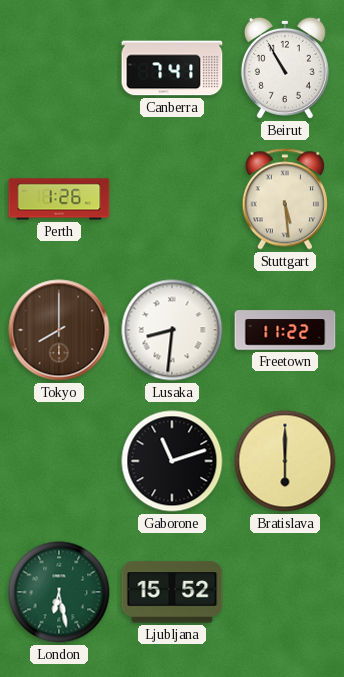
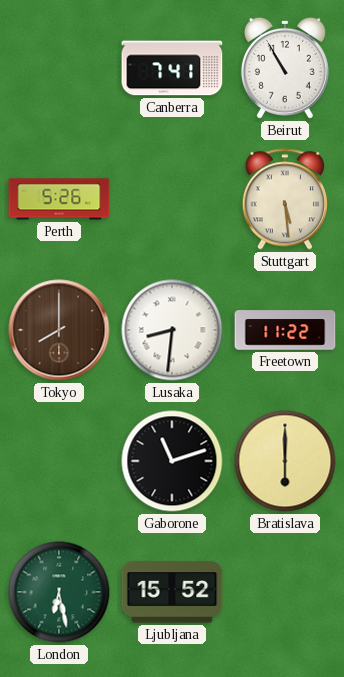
Perth: 1:26 -> 5:26 (59, 199)
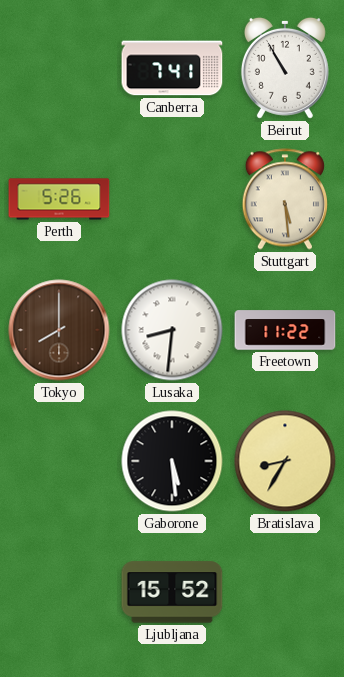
Gaborone: 11:12 -> 5:29 (172, 461)
Bratislava: 6:00 -> 8:35 (285, 461)
London: 6:28 -> none (59, 592)
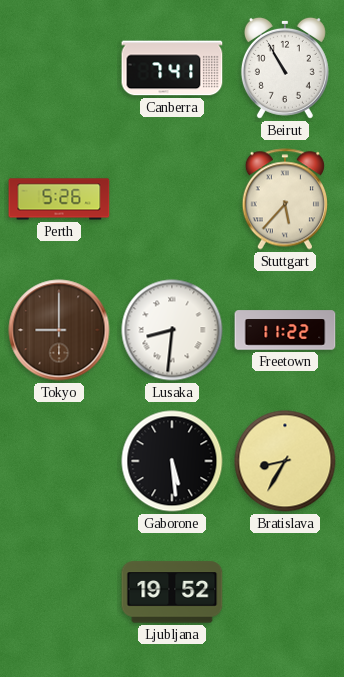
Stuttgart: 5:29 -> 5:37 (285, 199)
Tokyo: 8:00 -> 9:00 (59, 330)
Ljubljana: 15:52 -> 19:52 (172, 592)
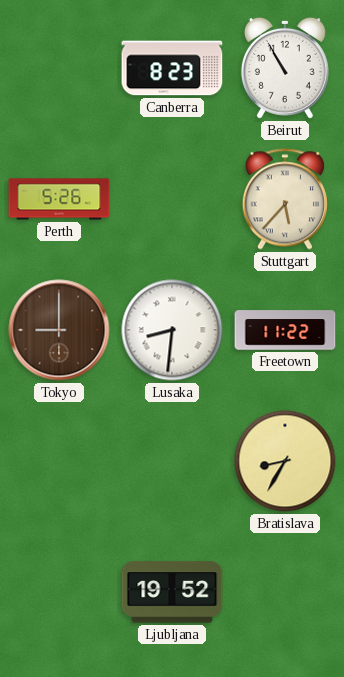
Canberra: 7:41 -> 8:23 (172, 68)
Gaborone: 5:29 -> none (172, 461)
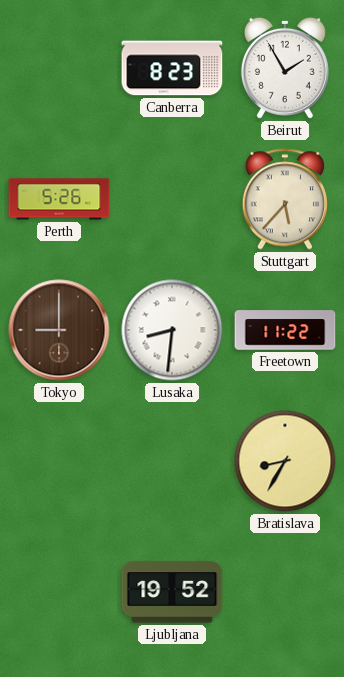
Beirut: 10:55 -> 1:55 (285, 68)
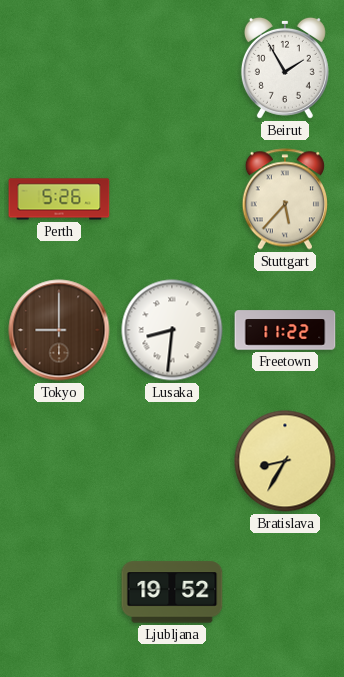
Canberra: 8:23 -> none (172, 68)
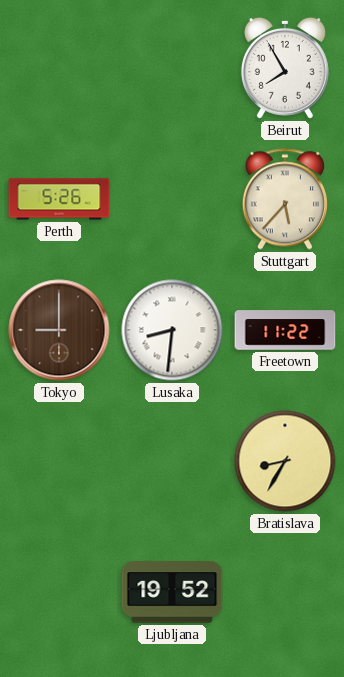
Beirut: 1:55 -> 7:55 (285, 68)
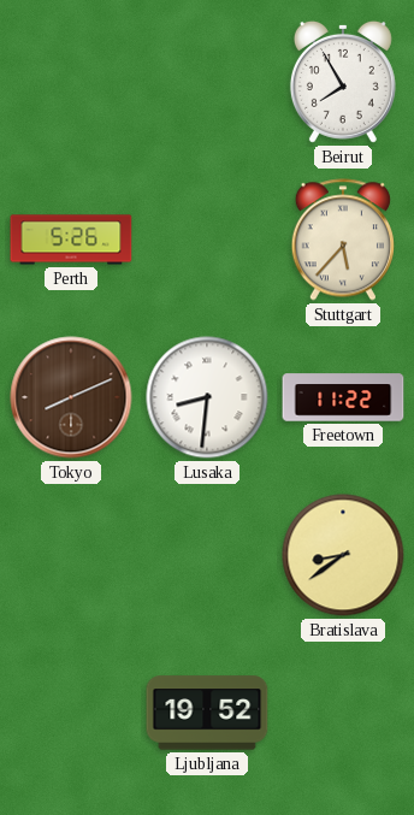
Tokyo: 9:00 -> 8:11 (71, 397)
Bratislava: 8:35 -> 8:39 (343, 555)
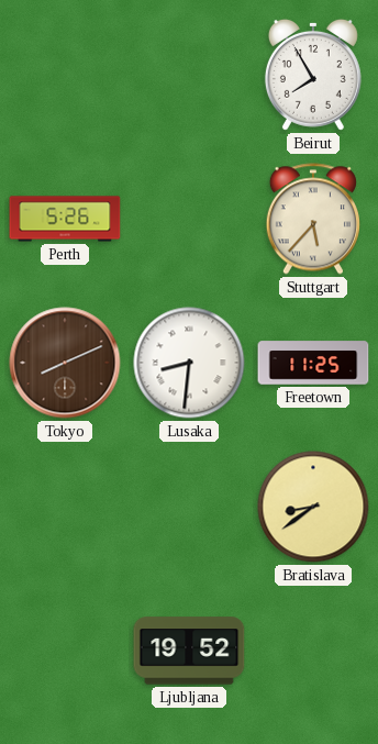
Freetown: 11:22 -> 11:25 (313, 363)
